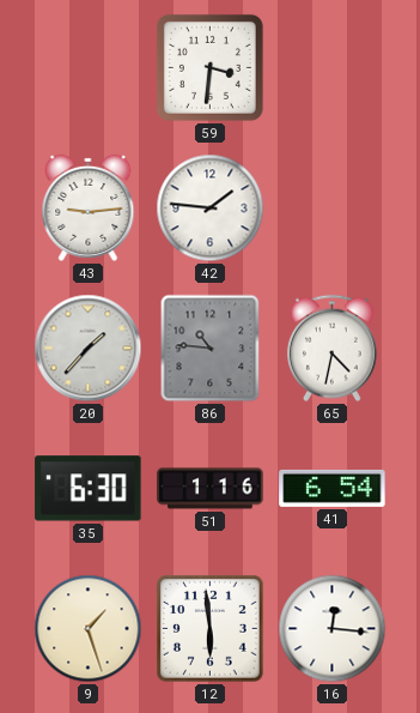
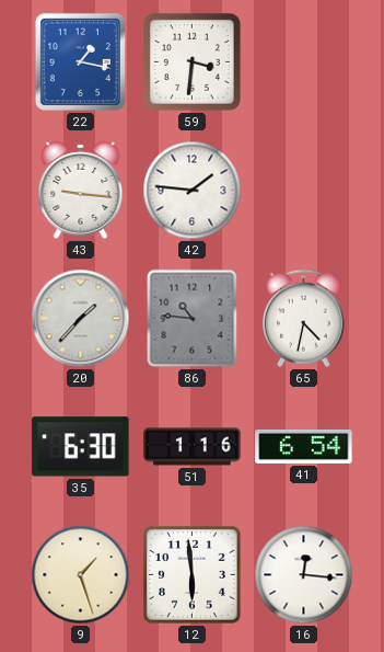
22: none -> 1:17 (80, 61)
43: 9:14 -> 9:16 (81, 190)
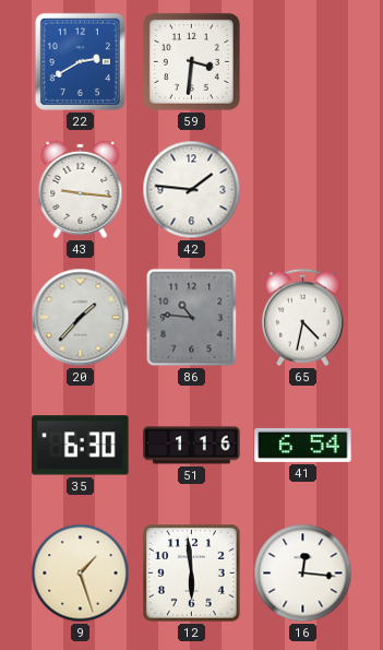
22: 1:17 -> 2:40 (80, 61)
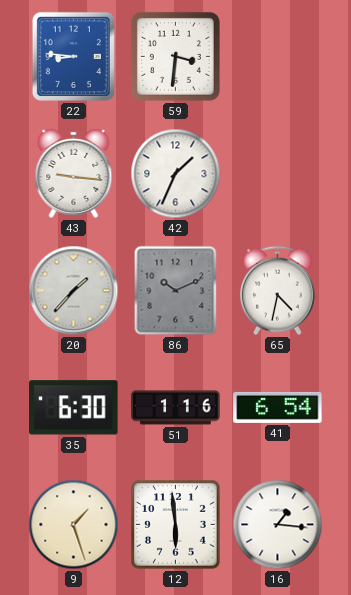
22: 2:40 -> 8:46 (73, 56)
42: 1:46 -> 1:34 (176, 174)
86: 10:46 -> 10:11 (176, 291)
16: 12:16 -> 1:16 (278, 525)
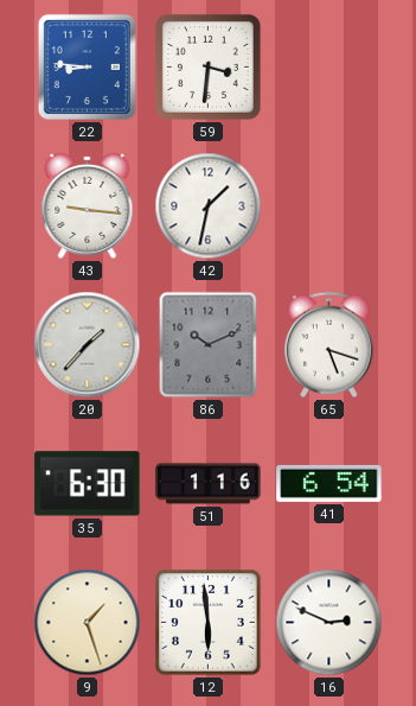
42: 1:34 -> 1:32 (209, 206)
65: 4:32 -> 5:18 (328, 345)
16: 1:16 -> 2:49 (329, 623)
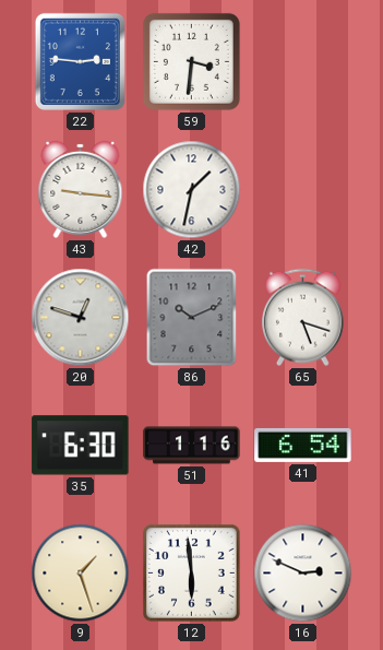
22: 8:46 -> 2:46 (80, 61)
20: 1:37 -> 12:48 (81, 318)
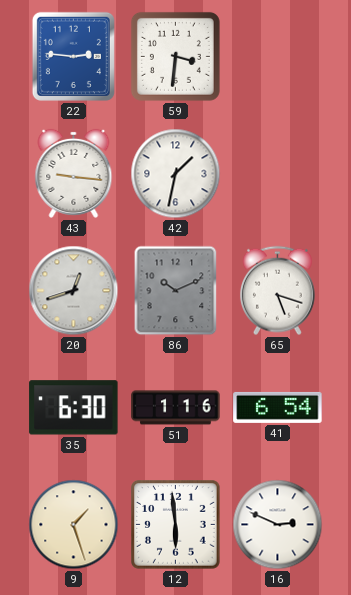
20: 12:48 -> 12:42 (74, 291)
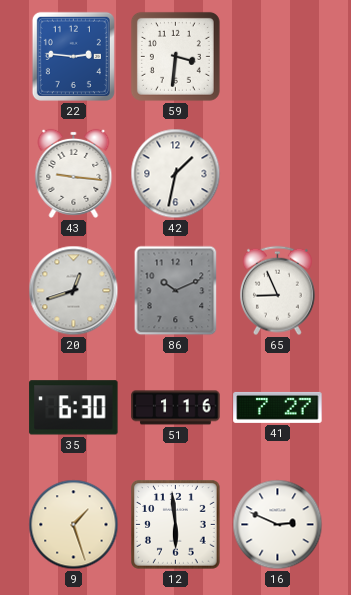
65: 5:18 -> 8:56 (277, 291)
41: 6:54 -> 7:27 (278, 407)
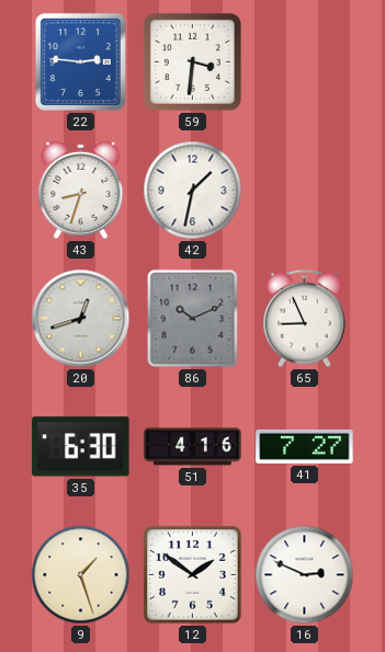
43: 9:16 -> 8:33 (81, 190)
51: 1:16 -> 4:16 (193, 447)
12: 5:59 -> 1:51 (193, 575)
